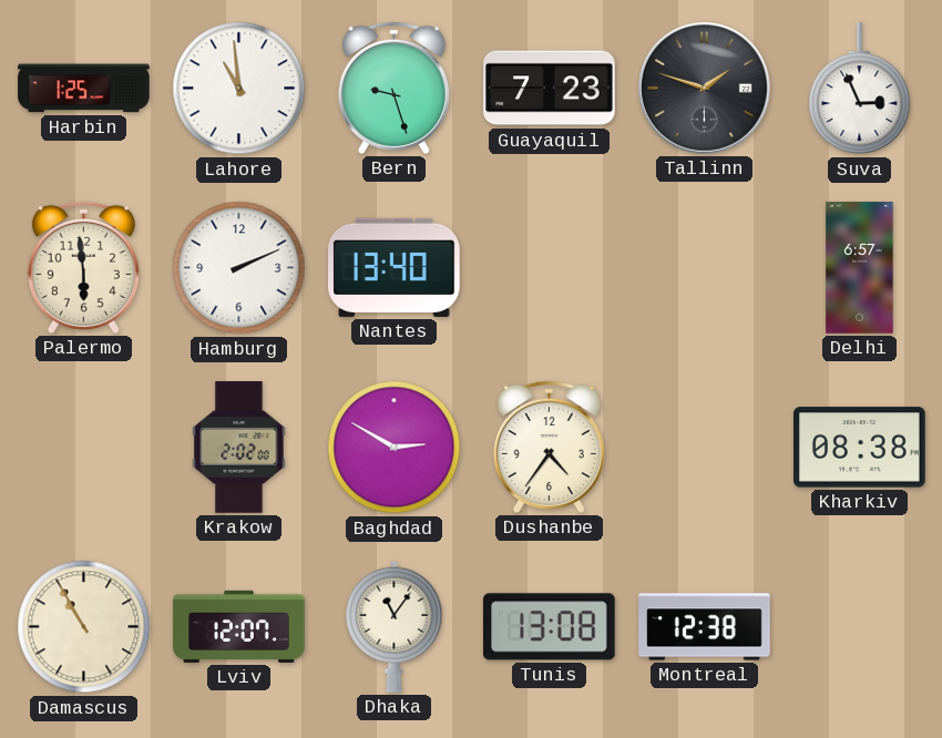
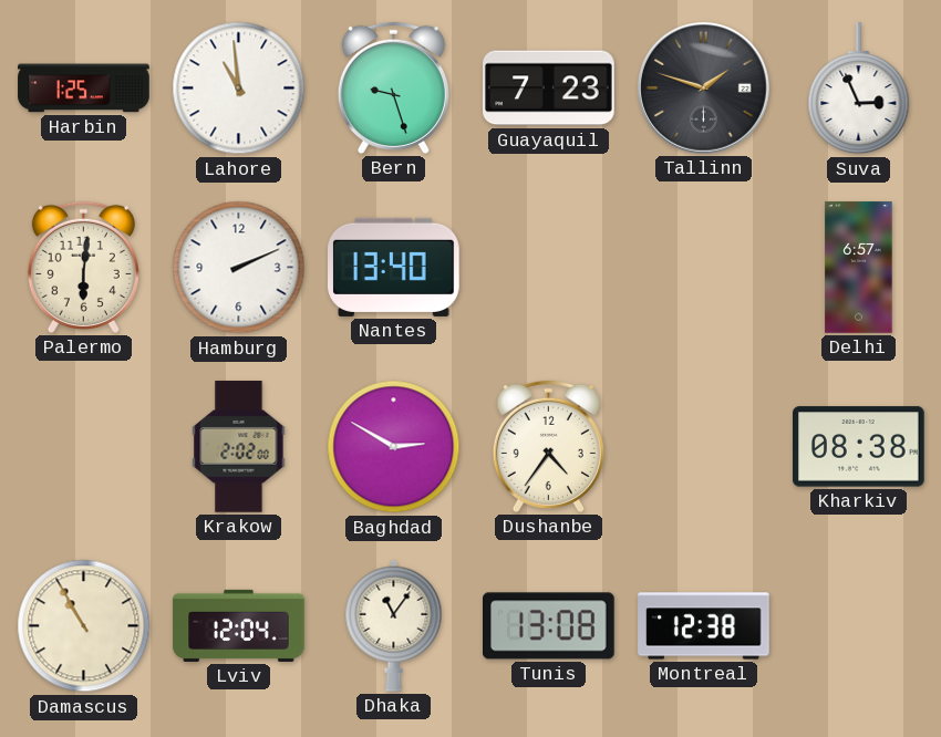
Palermo: 5:59 -> 6:01 (83, 267)
Lviv: 12:07 -> 12:04 (239, 625)
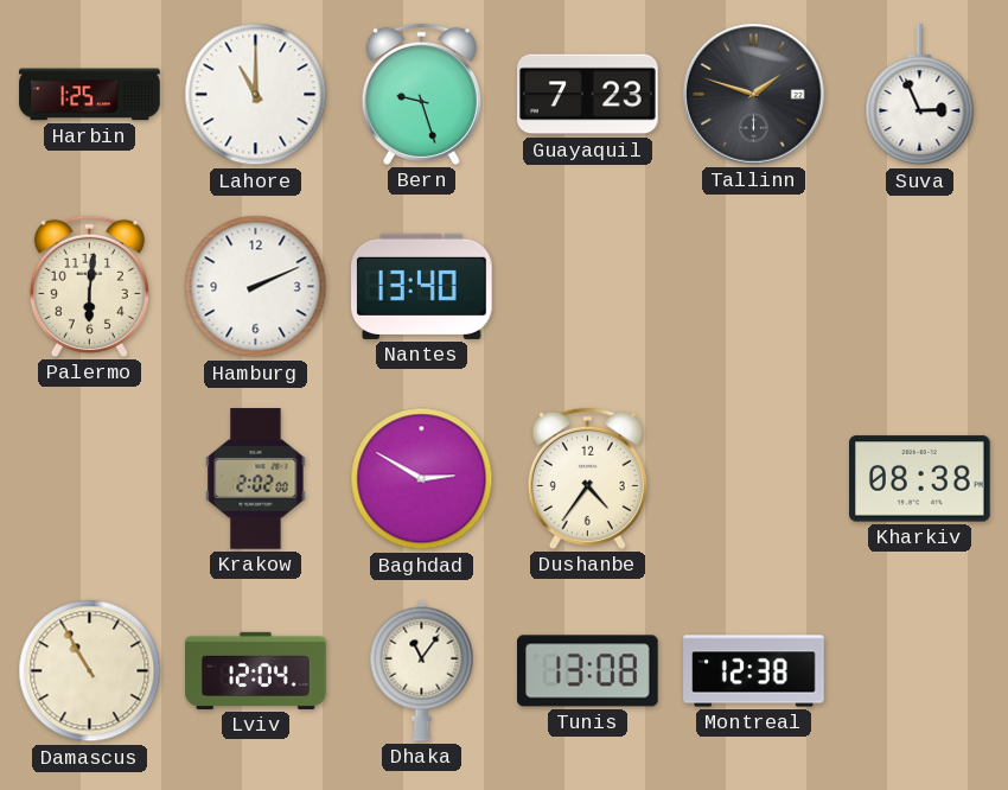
Lahore: 10:59 -> 11:00 (256, 95)
Delhi: 6:57 -> none (859, 268)
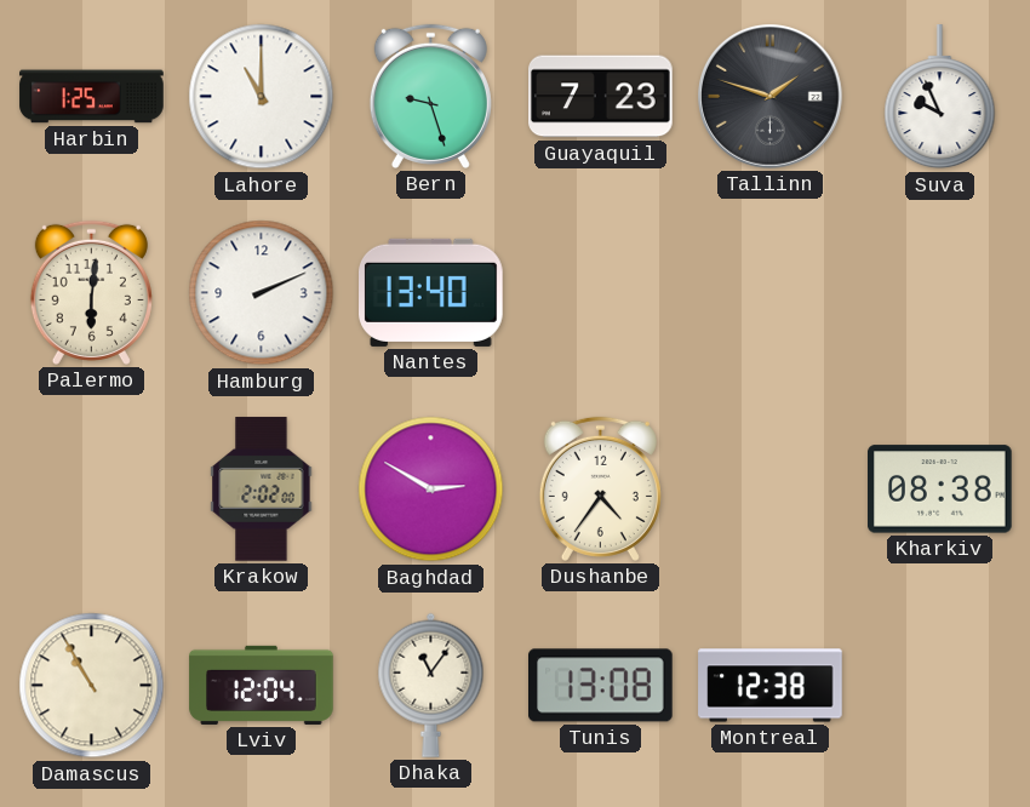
Suva: 2:56 -> 9:56 (940, 97)
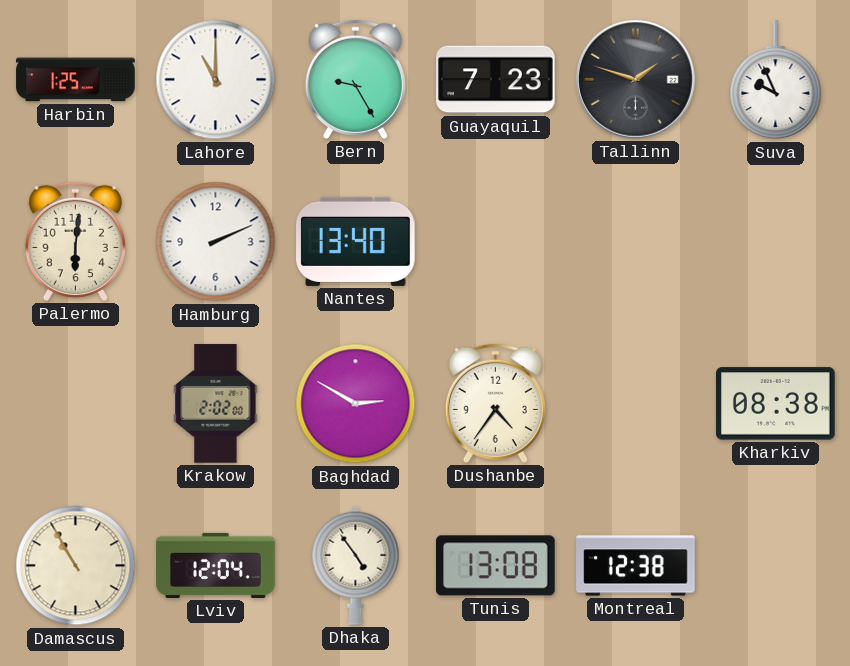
Bern: 9:27 -> 9:25 (355, 79)
Dhaka: 11:06 -> 4:54 (356, 565)
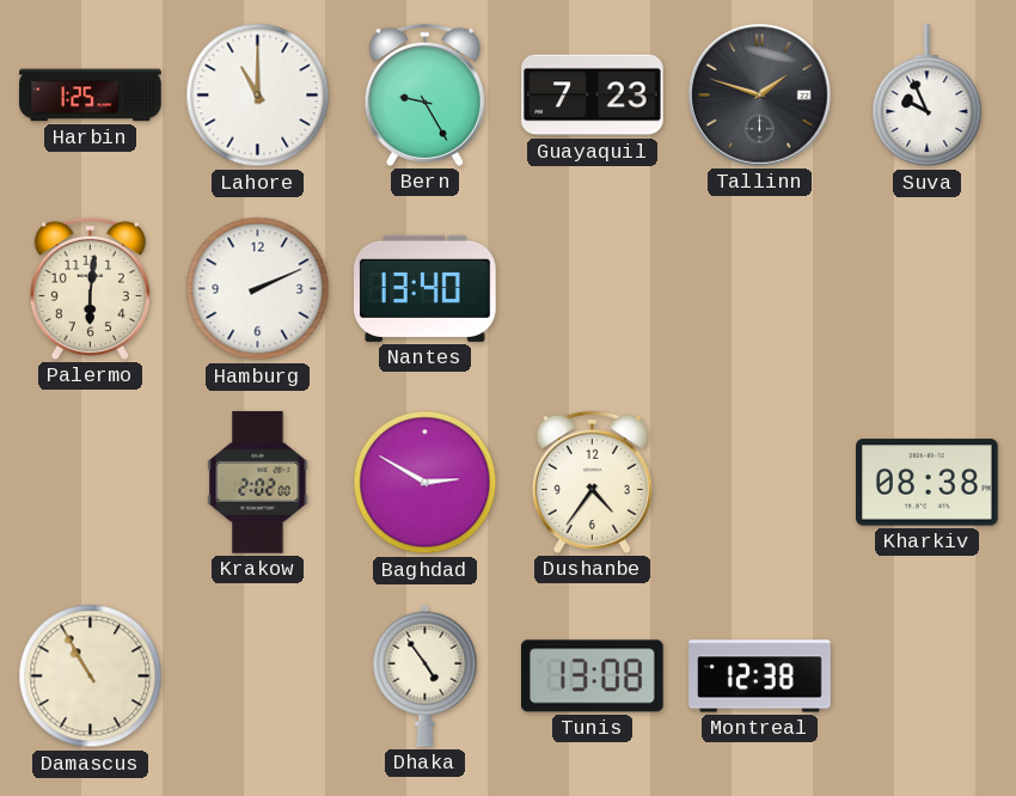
Lviv: 12:04 -> none (216, 565)
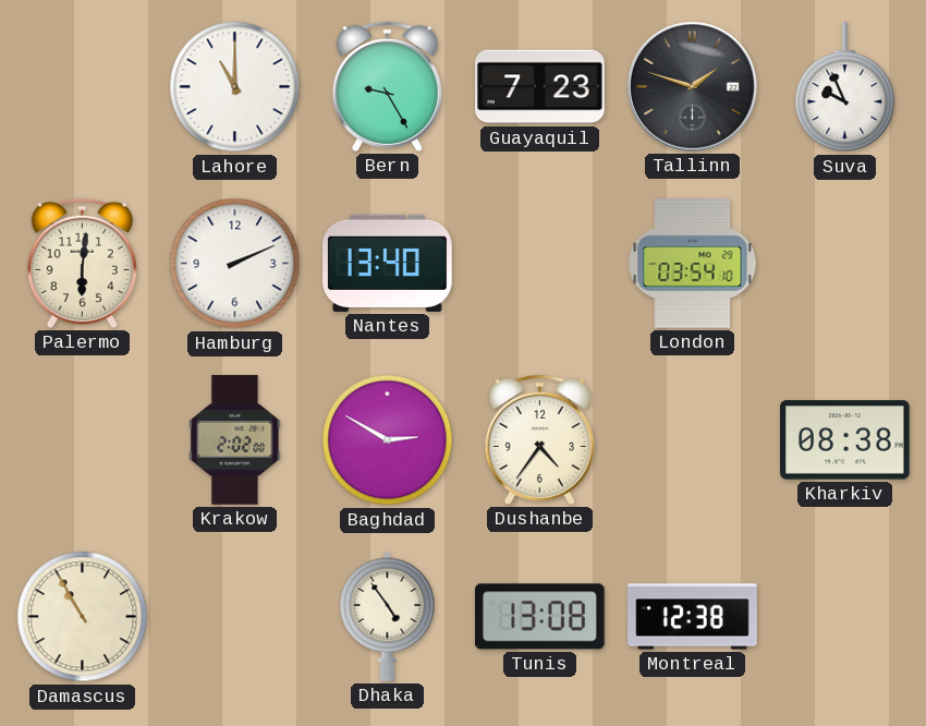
Harbin: 1:25 -> none (91, 96)
London: none -> 03:54 (693, 264)
